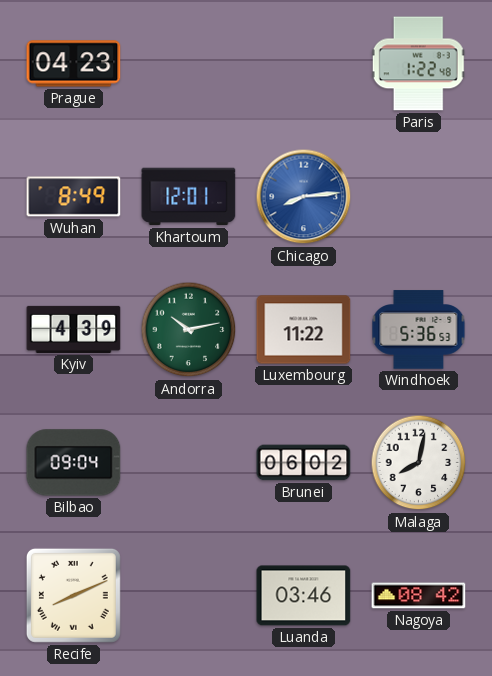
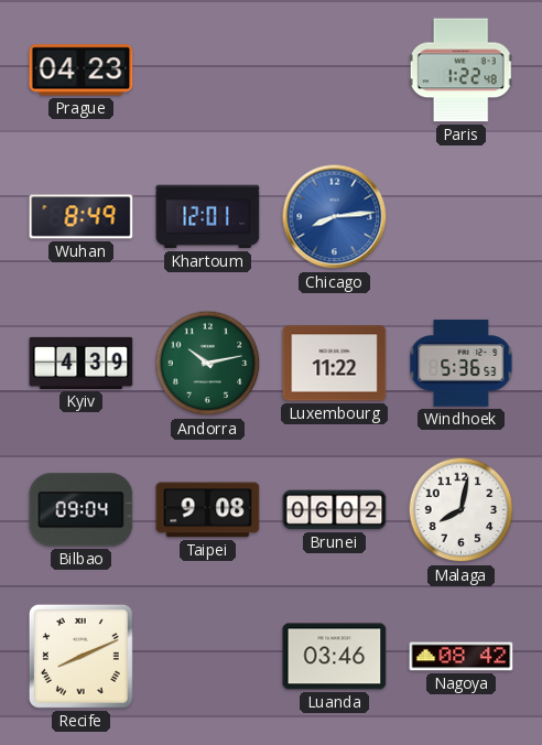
Taipei: none -> 9:08 (208, 510)
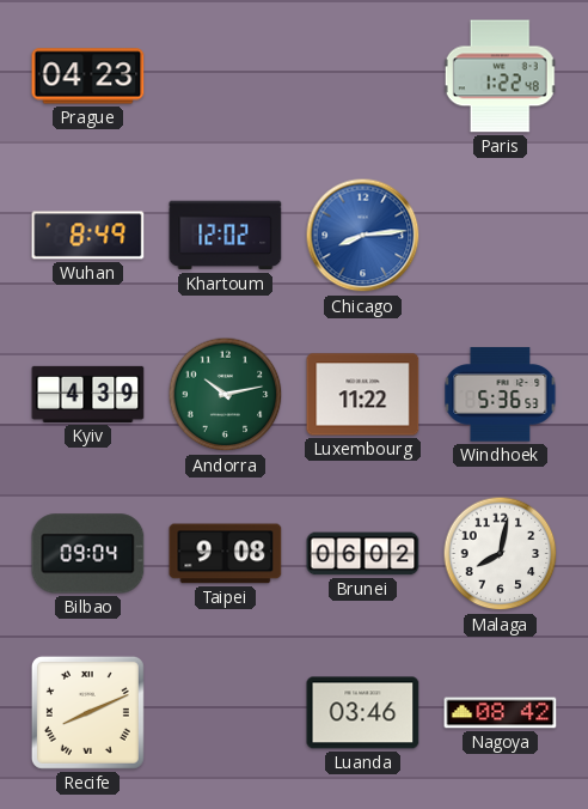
Khartoum: 12:01 -> 12:02 (226, 236)
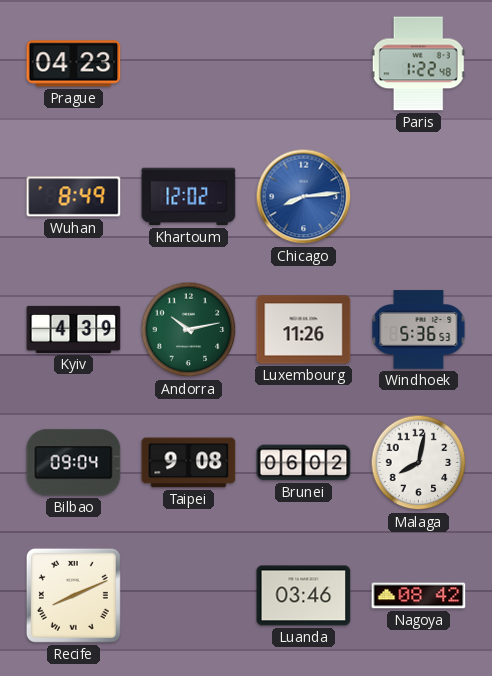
Luxembourg: 11:22 -> 11:26 (304, 330)
